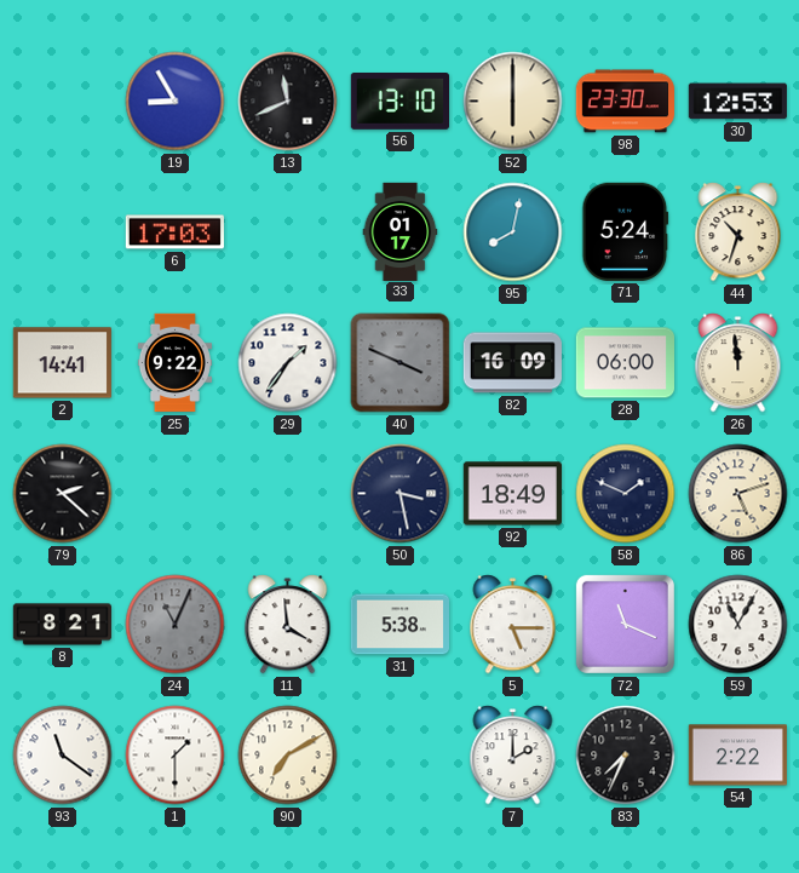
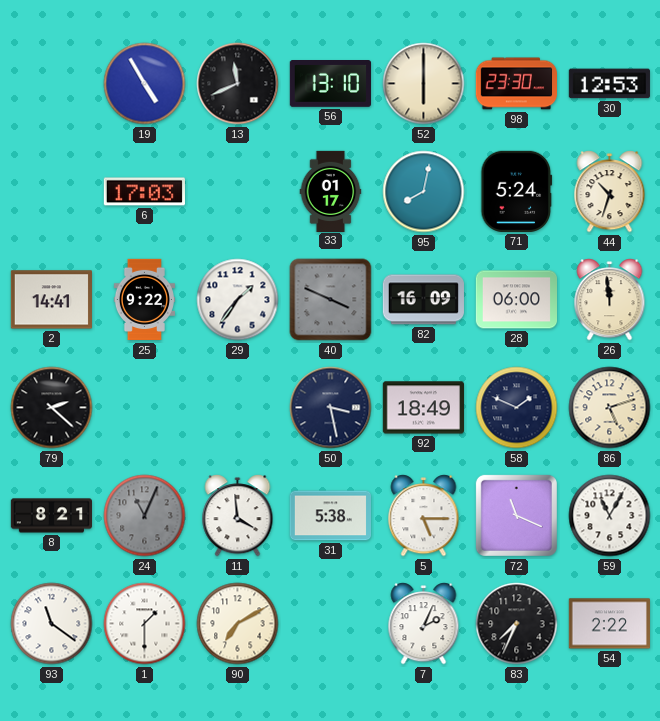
19: 8:55 -> 4:55 (145, 84)
7: 2:00 -> 2:04 (424, 624)
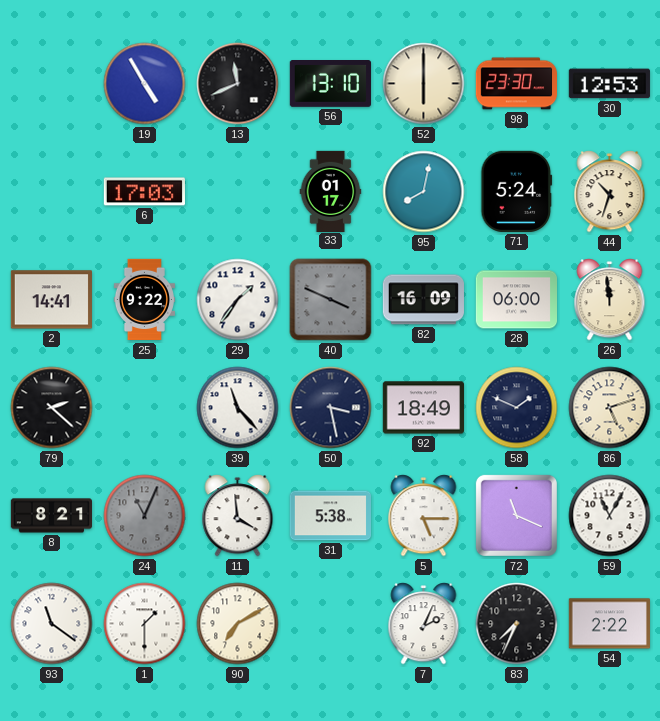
39: none -> 11:23 (238, 408)
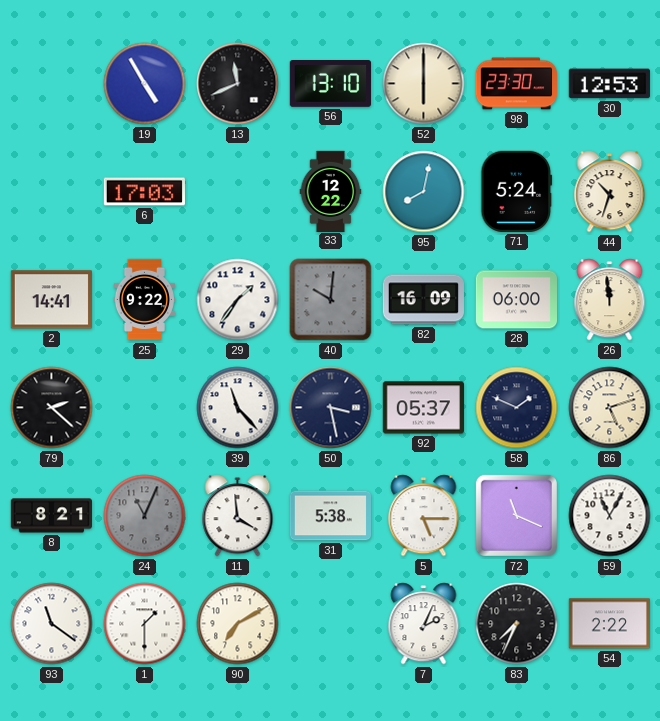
33: 01:17 -> 12:22 (331, 191)
40: 3:49 -> 10:01 (331, 300)
92: 18:49 -> 05:37 (423, 408)
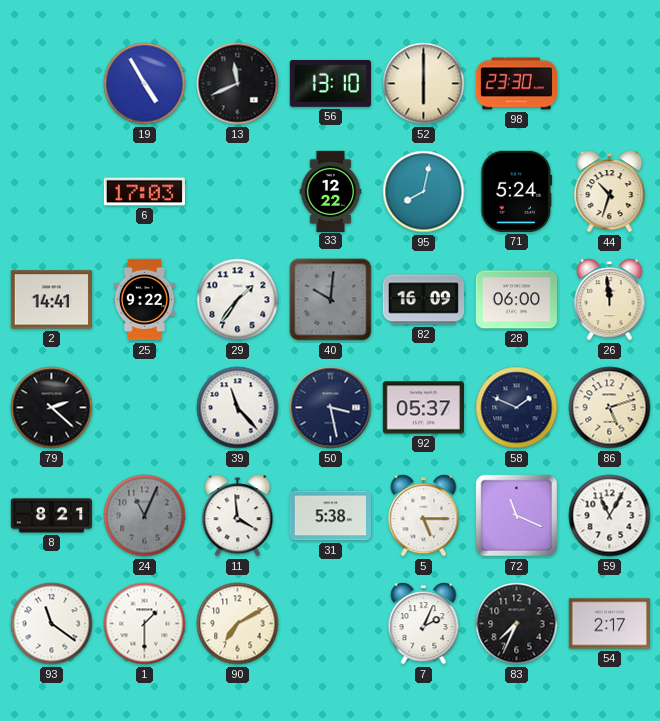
30: 12:53 -> none (609, 84)
54: 2:22 -> 2:17 (609, 624)
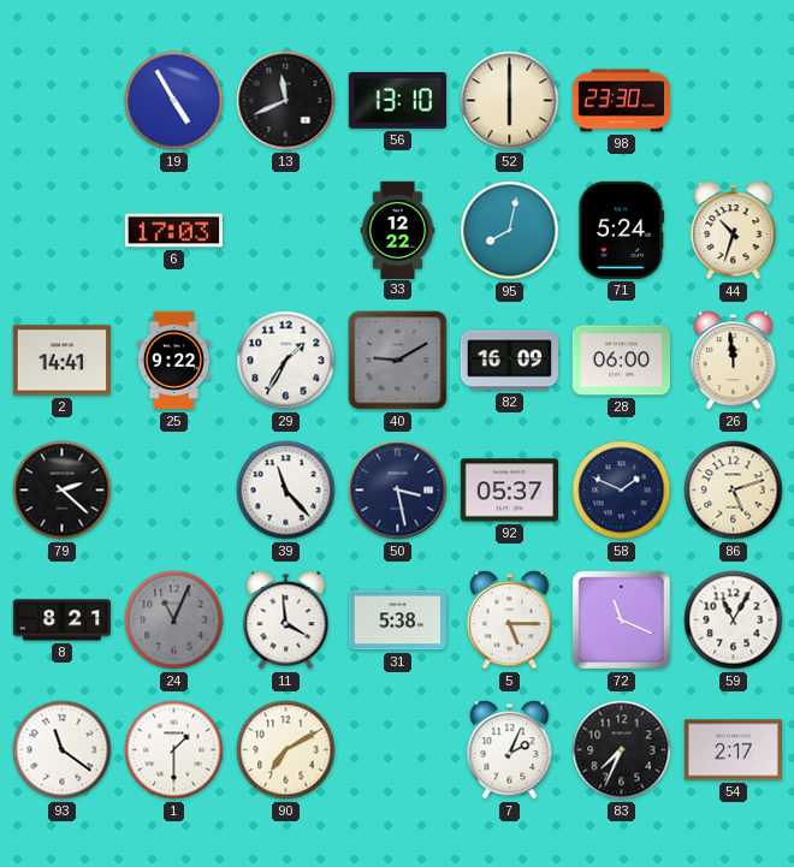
29: 1:36 -> 1:35 (286, 361)
40: 10:01 -> 9:10 (398, 361)
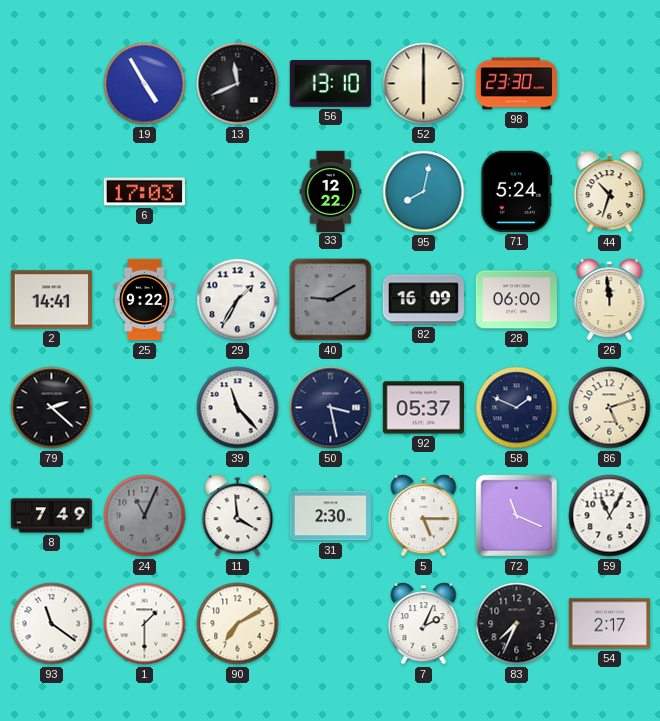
8: 8:21 -> 7:49 (52, 516)
31: 5:38 -> 2:30 (330, 516)
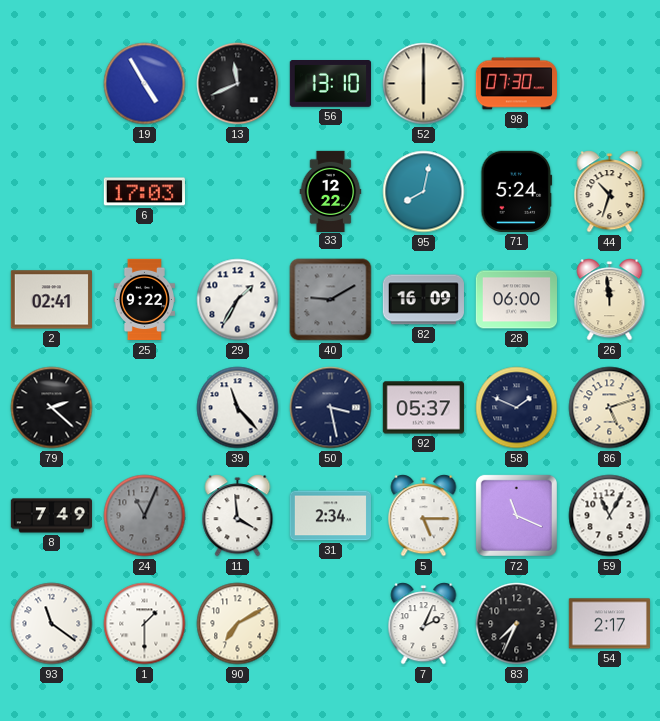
98: 23:30 -> 07:30 (516, 84)
2: 14:41 -> 02:41 (51, 300)
31: 2:30 -> 2:34 (330, 516)
